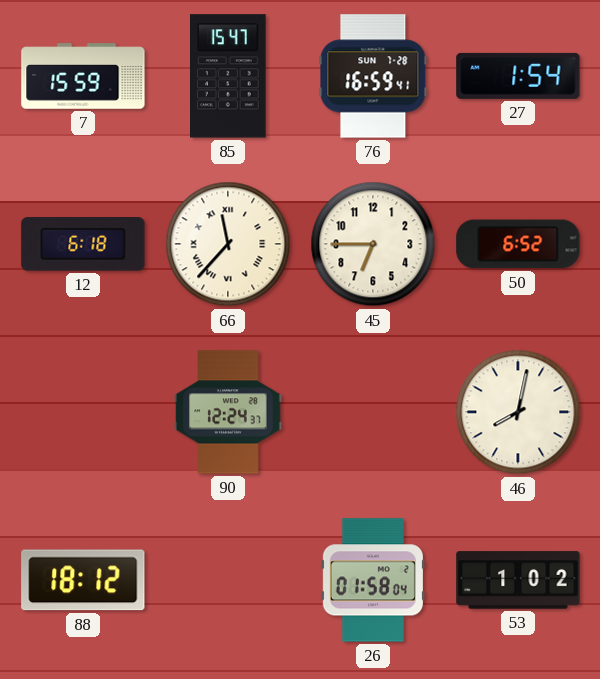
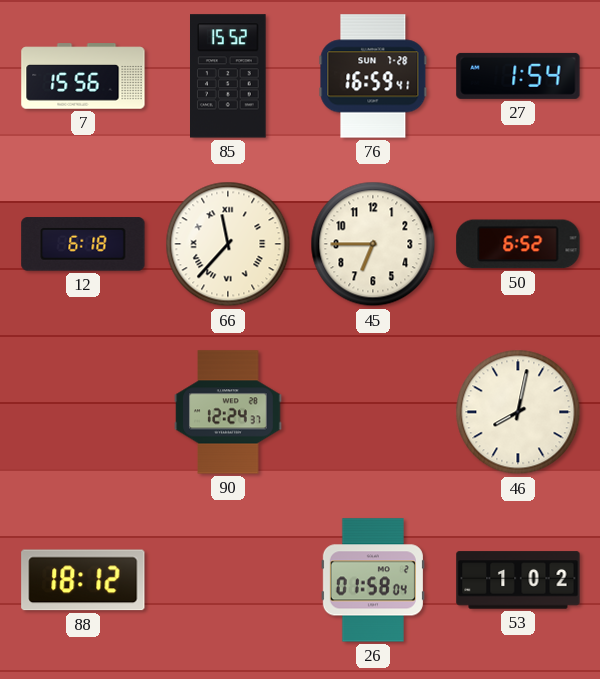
7: 15:59 -> 15:56 (83, 76)
85: 15:47 -> 15:52 (228, 76)
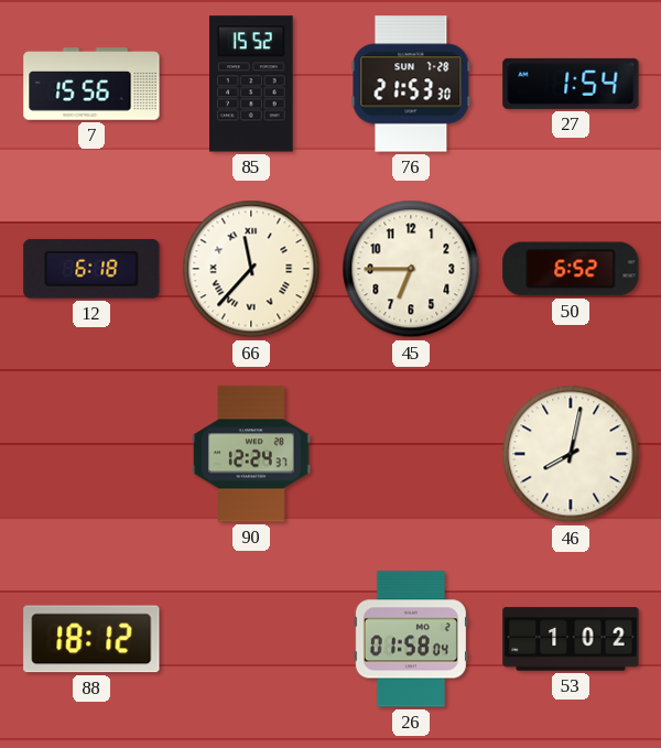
76: 16:59 -> 21:53 (411, 84)
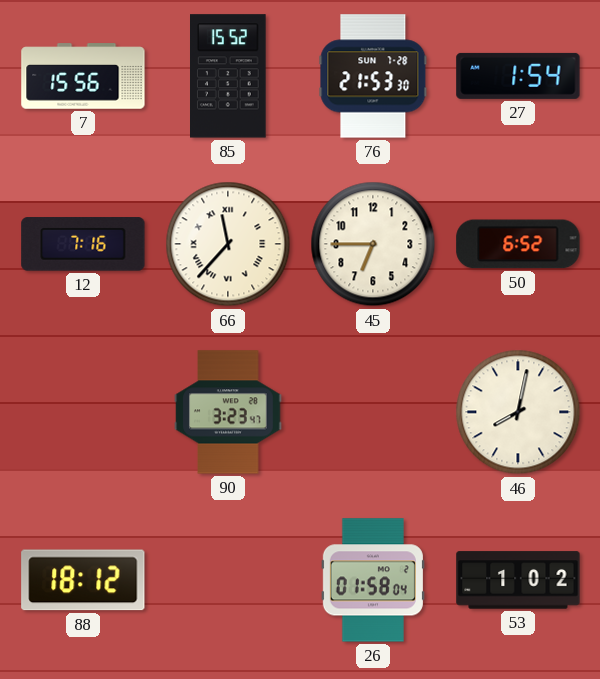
12: 6:18 -> 7:16 (83, 244)
90: 12:24 -> 3:23 (228, 412)
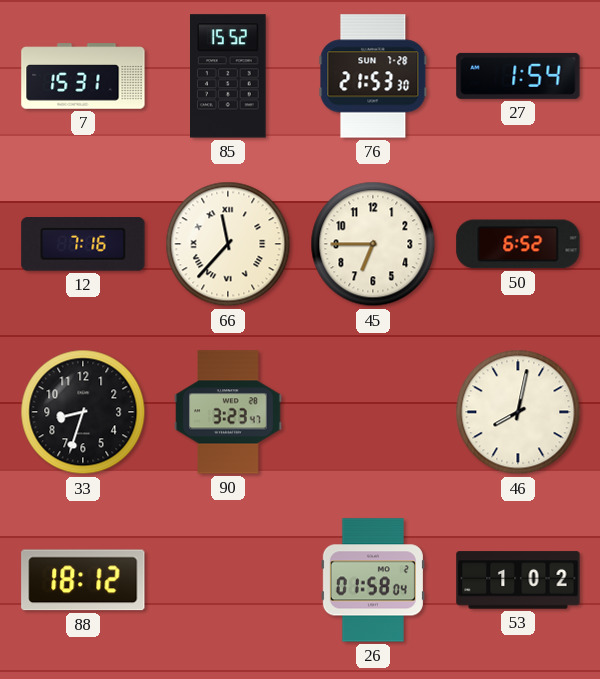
7: 15:56 -> 15:31 (83, 76)
33: none -> 8:33 (83, 412)
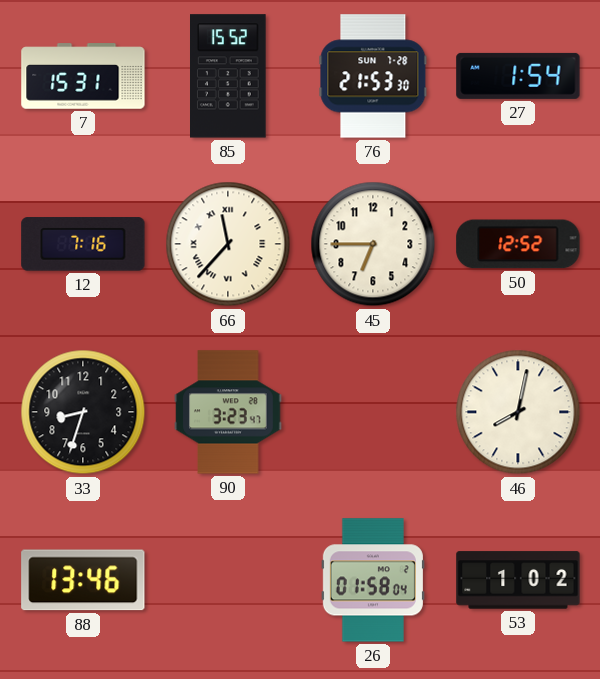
50: 6:52 -> 12:52 (518, 244)
88: 18:12 -> 13:46 (83, 580)
